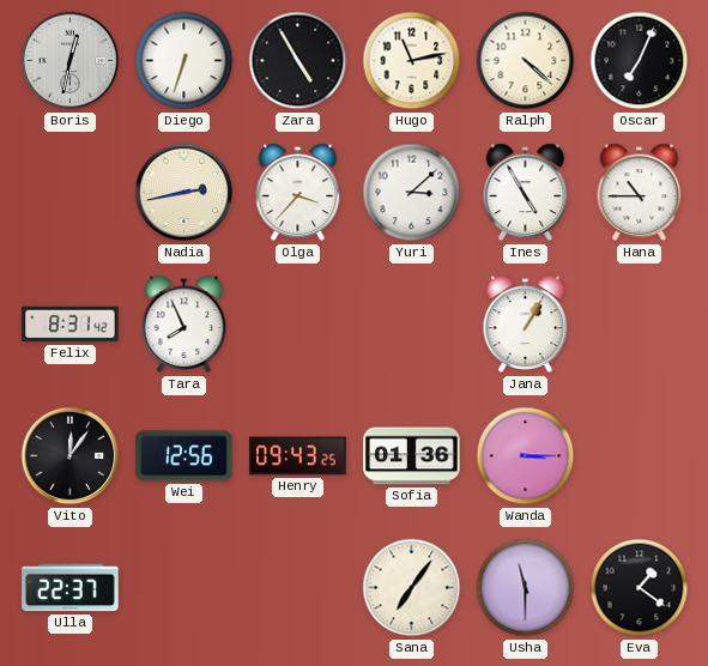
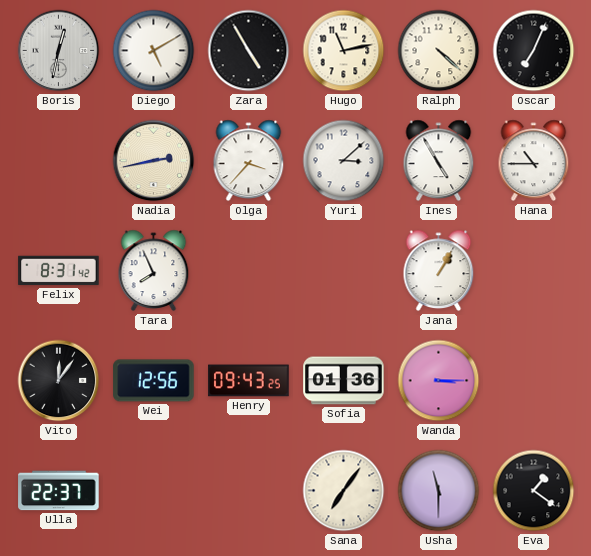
Diego: 6:33 -> 5:10 (154, 51)
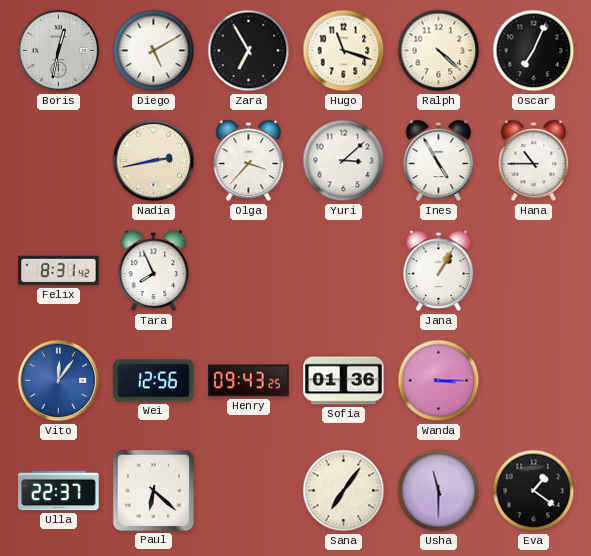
Zara: 4:55 -> 6:55 (249, 51)
Hugo: 11:13 -> 11:18 (344, 51)
Vito dial: black -> blue (59, 381)
Paul: none -> 6:22 (153, 490)
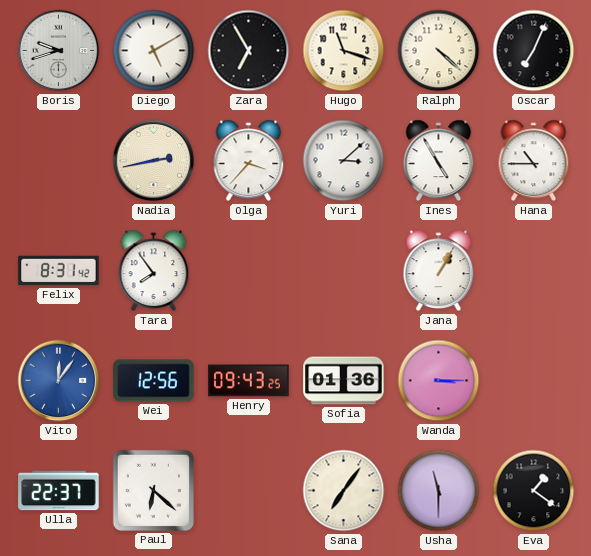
Boris: 12:32 -> 9:42 (59, 51)
Tara: 7:56 -> 7:54 (154, 271)
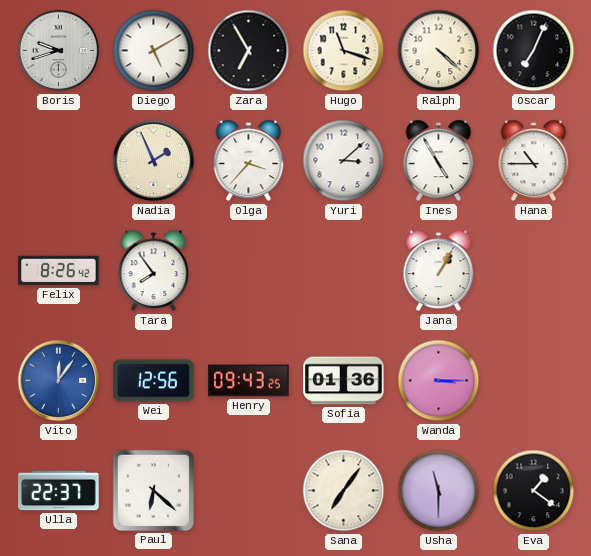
Nadia: 2:43 -> 1:56 (154, 161)
Felix: 8:31 -> 8:26 (59, 271)
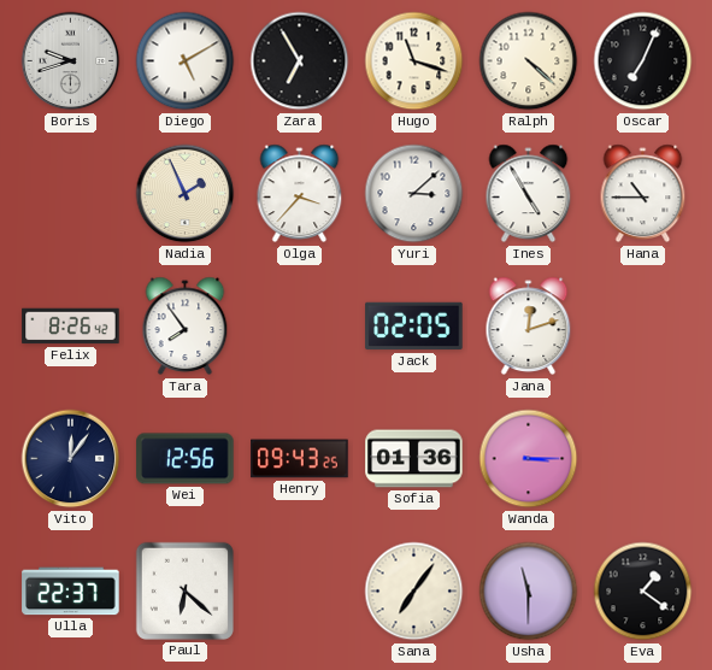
Jack: none -> 02:05 (414, 327)
Jana: 1:05 -> 12:12 (529, 327)
Vito dial: blue -> navy (71, 459)
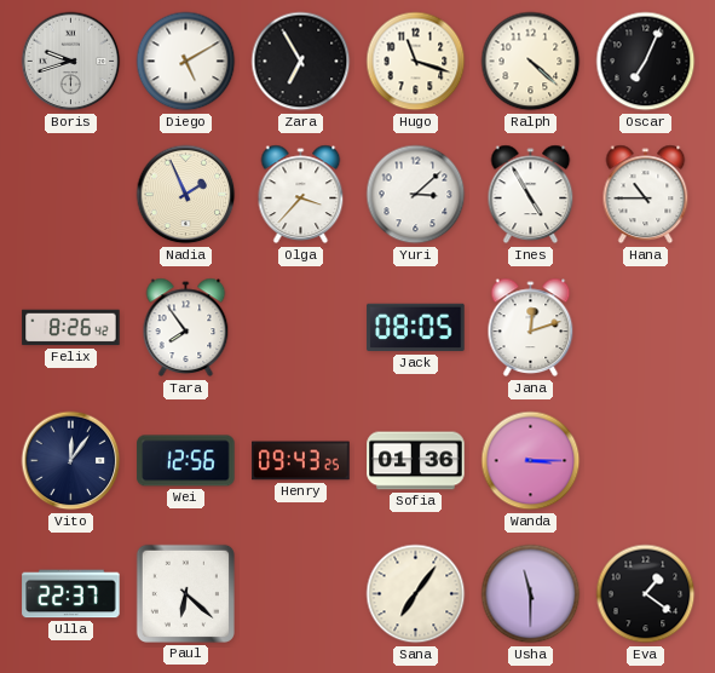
Jack: 02:05 -> 08:05 (416, 328)
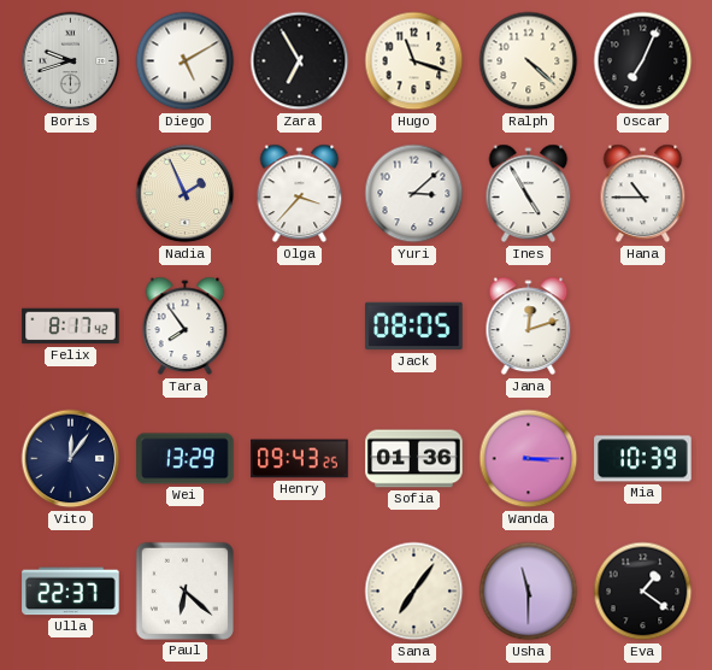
Felix: 8:26 -> 8:17 (71, 327)
Wei: 12:56 -> 13:29 (186, 459)
Mia: none -> 10:39 (643, 459)
